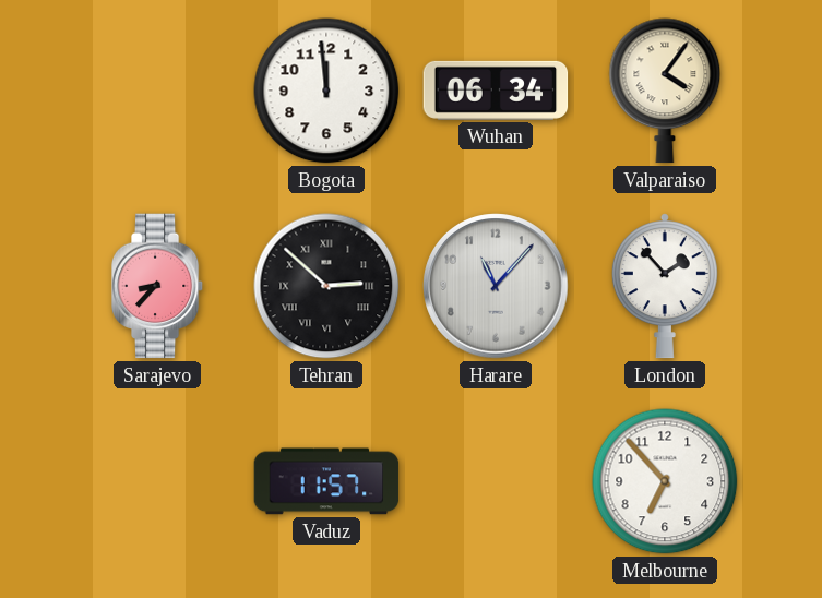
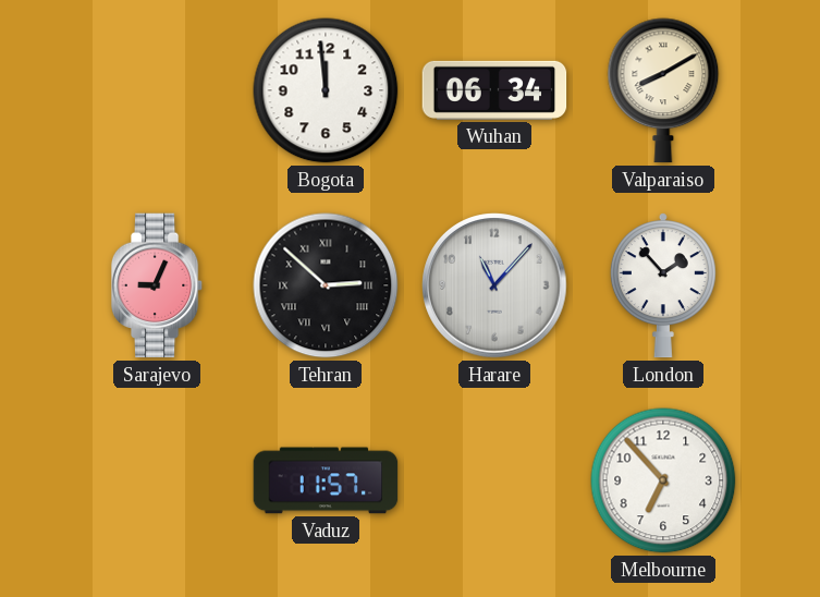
Valparaiso: 4:06 -> 8:10 (663, 90)
Sarajevo: 8:37 -> 9:04 (157, 285)
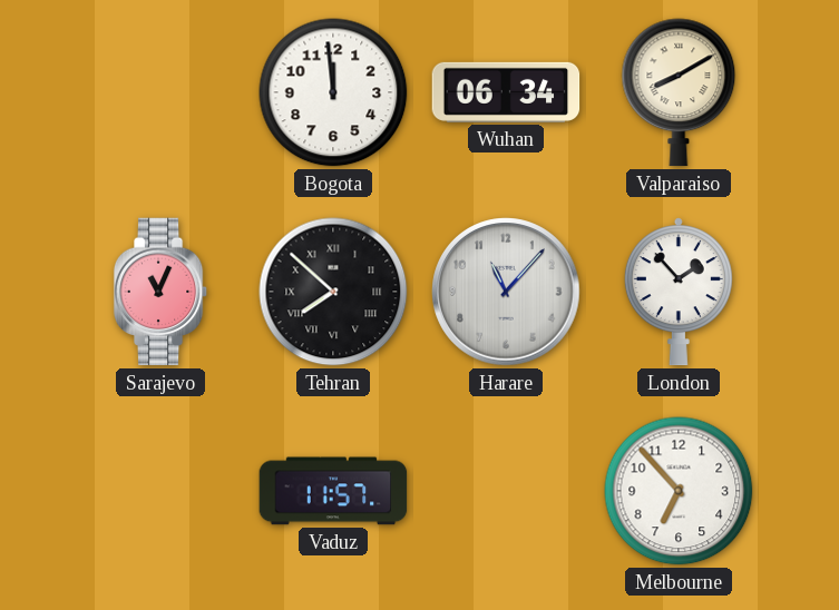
Sarajevo: 9:04 -> 11:04 (160, 292)
Tehran: 2:52 -> 7:52 (333, 292)
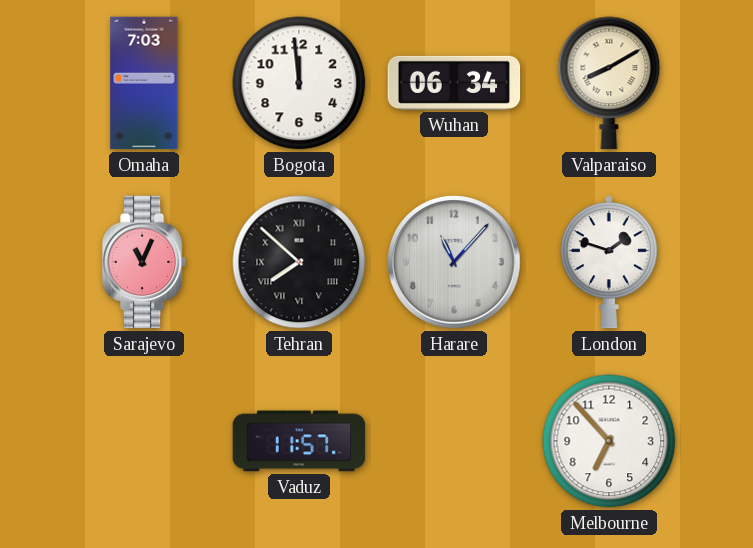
Omaha: none -> 7:03 (144, 83)
London: 1:53 -> 1:48 (609, 262)
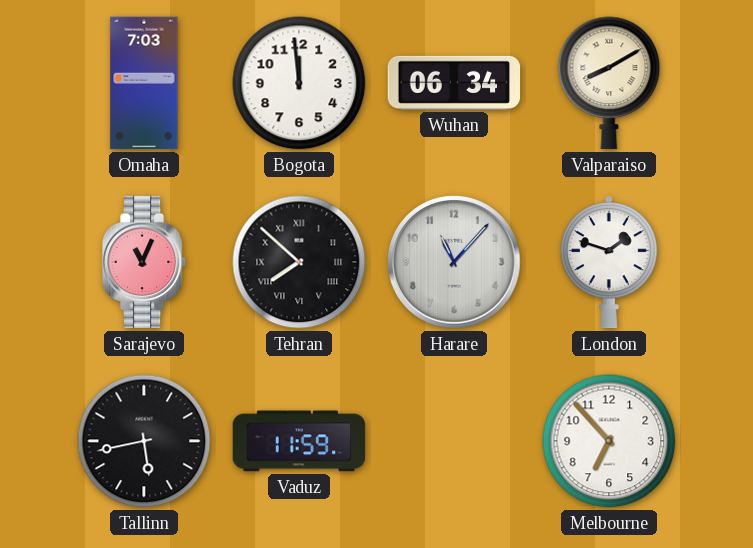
Tallinn: none -> 5:43 (144, 441)
Vaduz: 11:57 -> 11:59 (299, 441)
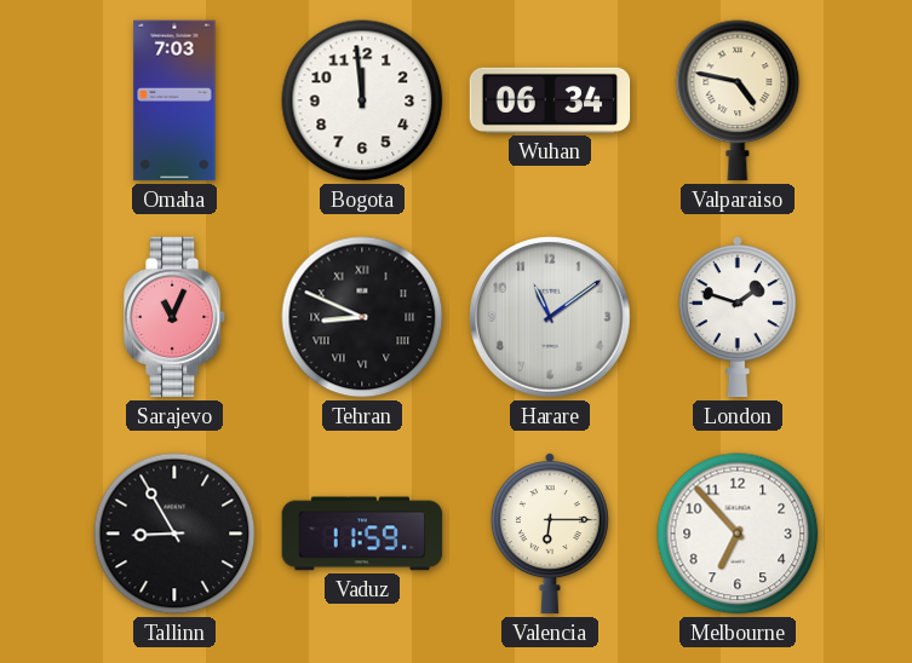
Valparaiso: 8:10 -> 4:47 (738, 100)
Tehran: 7:52 -> 8:49 (362, 317)
Harare: 11:07 -> 11:09 (550, 317)
Tallinn: 5:43 -> 8:55 (174, 534)
Valencia: none -> 6:15 (550, 534)
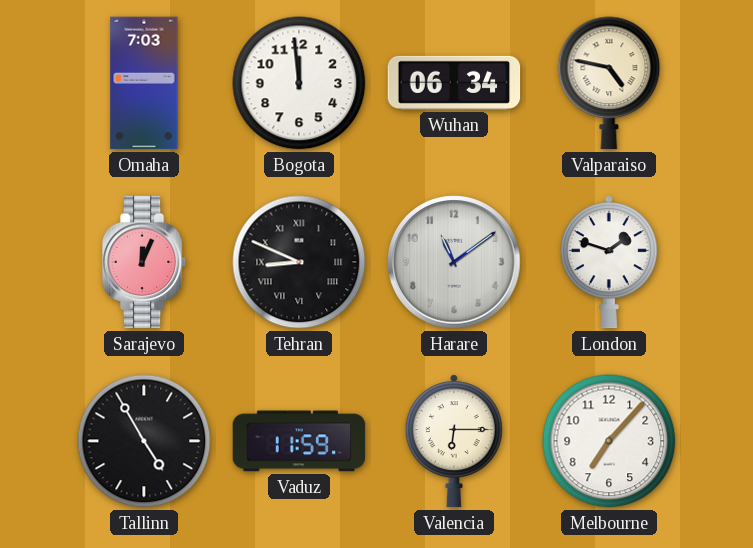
Sarajevo: 11:04 -> 12:04 (144, 262)
Tallinn: 8:55 -> 4:55 (144, 441)
Melbourne: 6:53 -> 7:07 (609, 441)
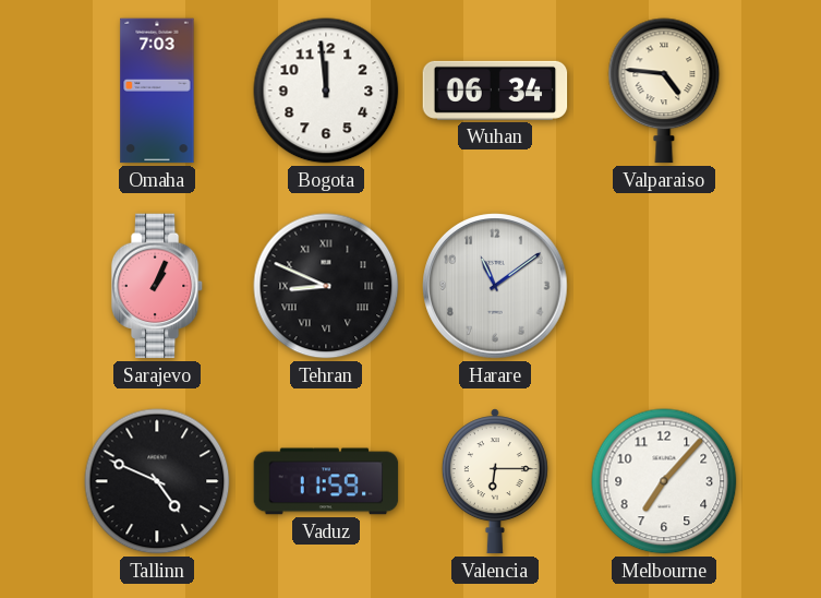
Valparaiso: 4:47 -> 4:46 (664, 91)
Sarajevo: 12:04 -> 1:04 (157, 286)
London: 1:48 -> none (609, 262)
Tallinn: 4:55 -> 4:49 (157, 481)
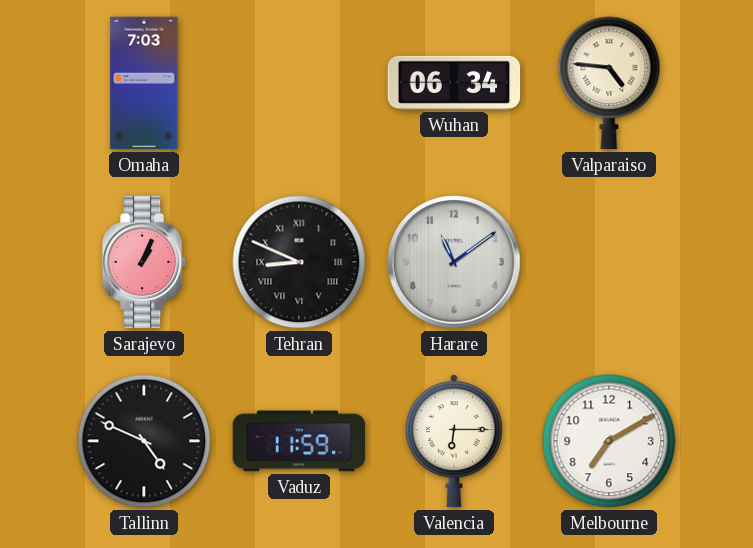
Bogota: 11:59 -> none (326, 91)
Melbourne: 7:07 -> 7:10 (609, 441)
